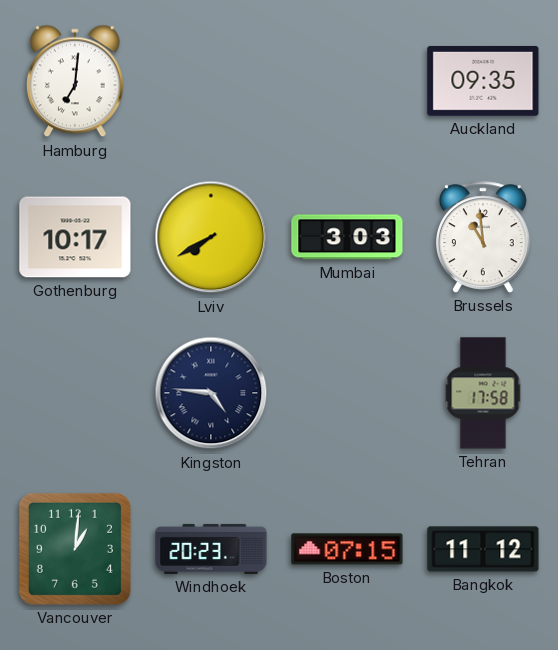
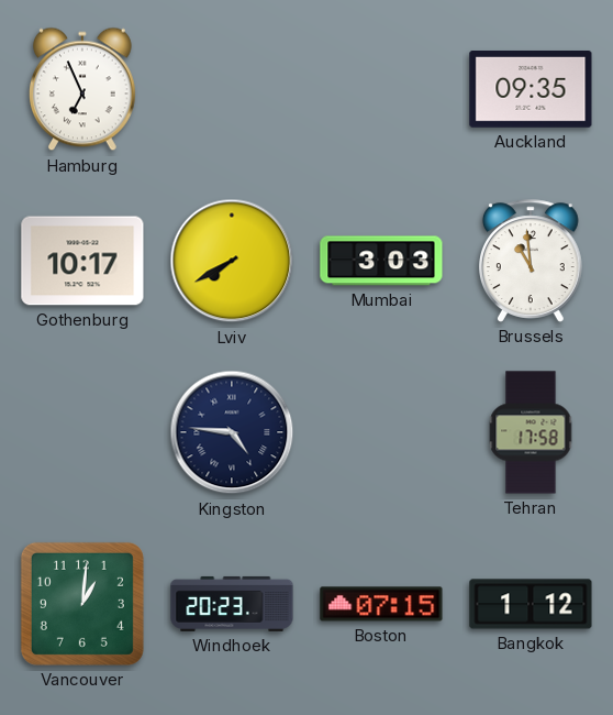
Hamburg: 7:01 -> 6:56 (82, 89)
Bangkok: 11:12 -> 1:12 (531, 604)
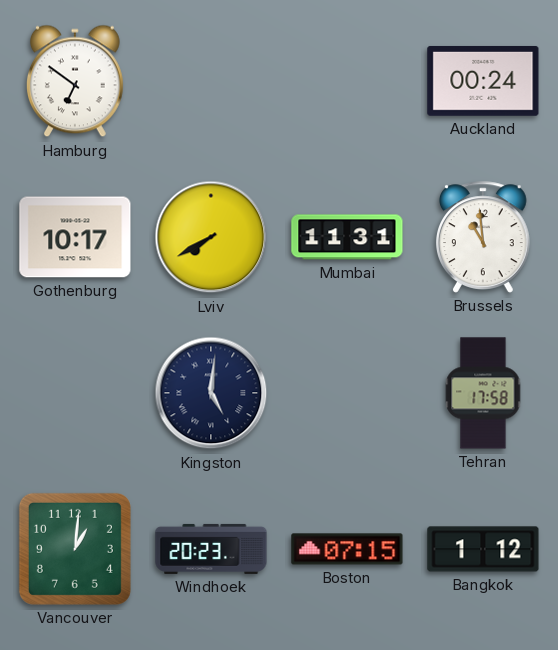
Hamburg: 6:56 -> 6:51 (75, 81)
Auckland: 09:35 -> 00:24 (483, 81)
Mumbai: 3:03 -> 11:31 (347, 237)
Kingston: 4:46 -> 5:01 (211, 393)
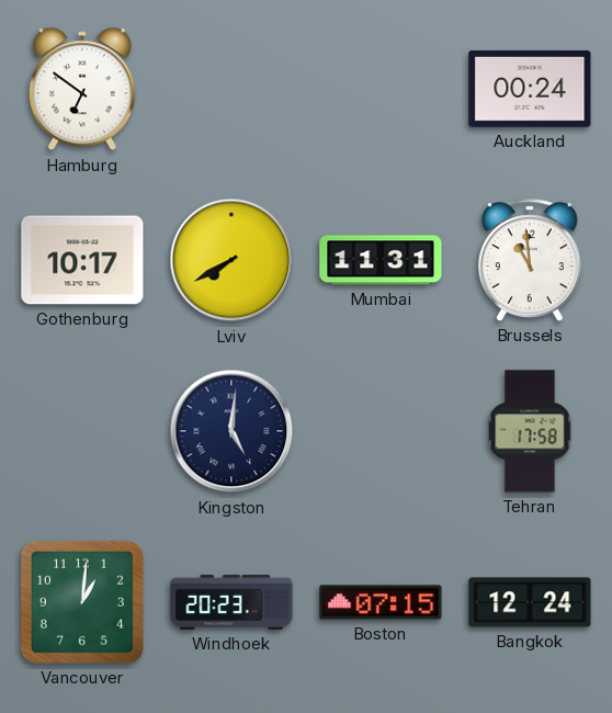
Bangkok: 1:12 -> 12:24 (530, 602)
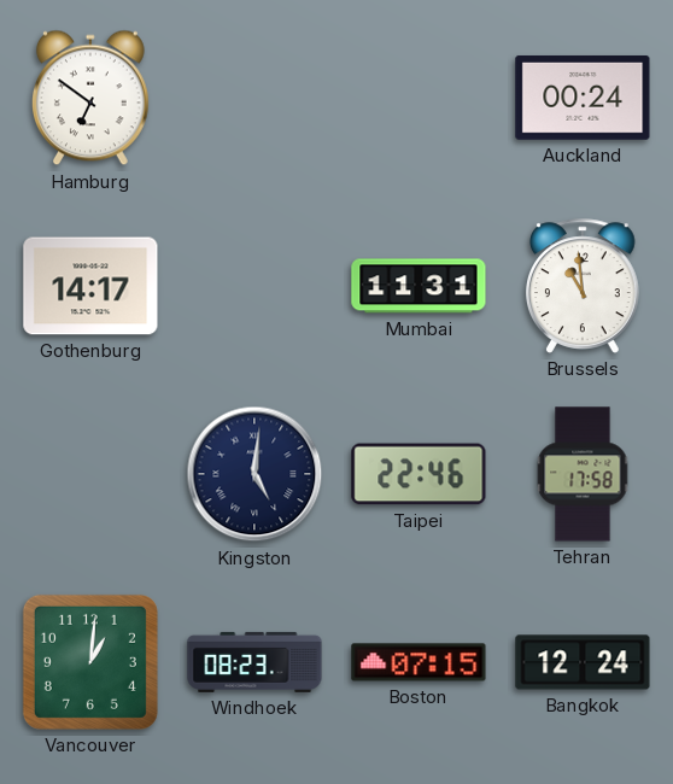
Gothenburg: 10:17 -> 14:17 (90, 286)
Lviv: 7:40 -> none (231, 260)
Taipei: none -> 22:46 (419, 474)
Windhoek: 20:23 -> 08:23 (254, 662)
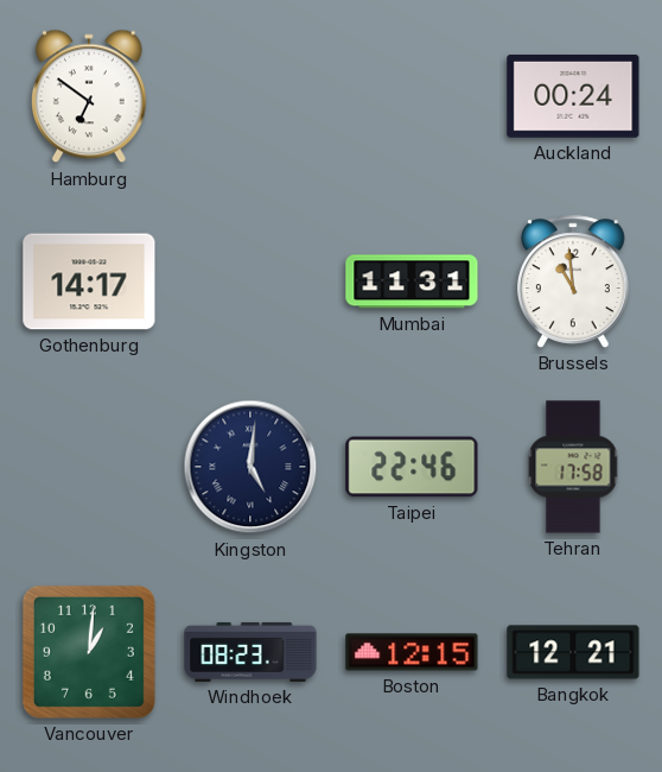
Boston: 07:15 -> 12:15 (412, 652)
Bangkok: 12:24 -> 12:21 (573, 652)
